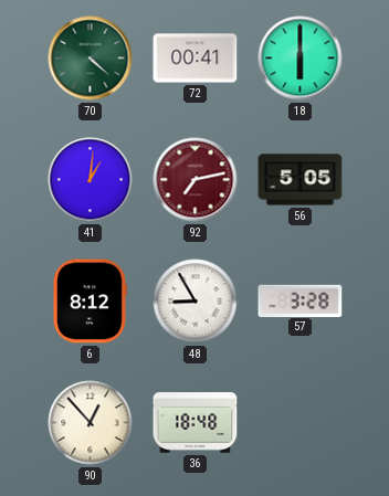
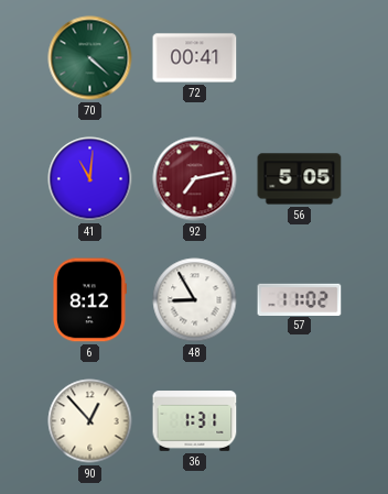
18: 6:00 -> none (301, 59)
41: 1:01 -> 11:01 (90, 179)
57: 3:28 -> 11:02 (300, 299)
36: 18:48 -> 1:31 (195, 421)
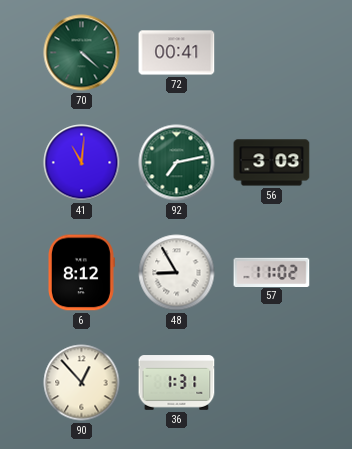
92 dial: burgundy -> green (177, 163)
56: 5:05 -> 3:03 (272, 163)
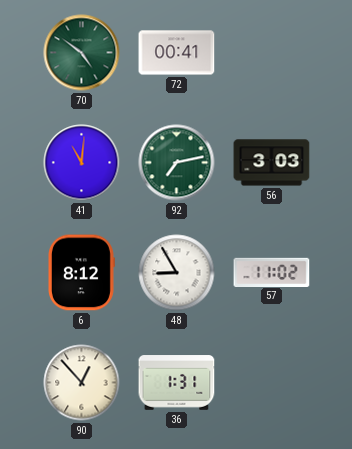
70: 4:22 -> 4:51 (82, 53)
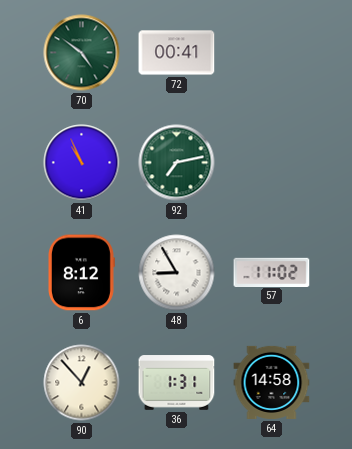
41: 11:01 -> 10:56 (82, 163)
56: 3:03 -> none (272, 163)
64: none -> 14:58 (272, 382)
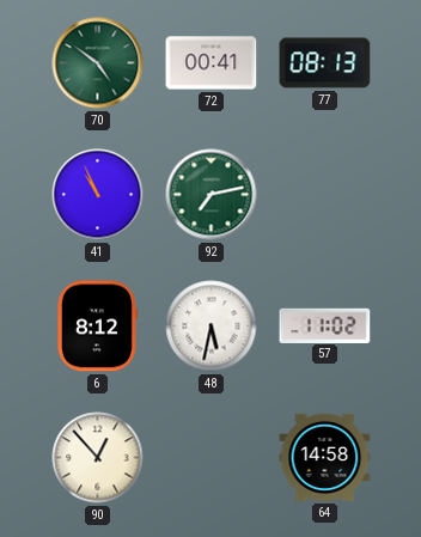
77: none -> 08:13 (325, 63)
48: 8:55 -> 5:32 (212, 327)
36: 1:31 -> none (177, 383)
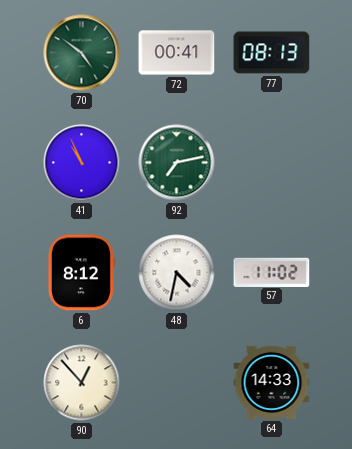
48: 5:32 -> 4:32 (177, 273)
64: 14:58 -> 14:33 (272, 382)
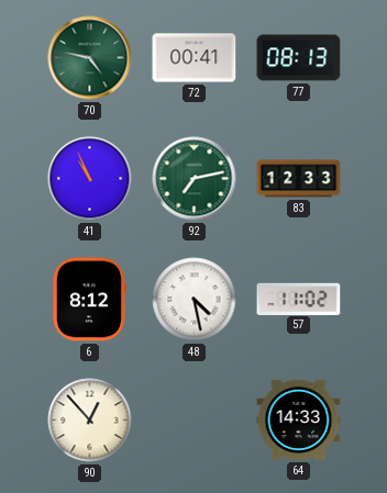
70: 4:51 -> 4:47 (90, 58)
83: none -> 12:33 (299, 179)
48: 4:32 -> 4:28 (195, 300)
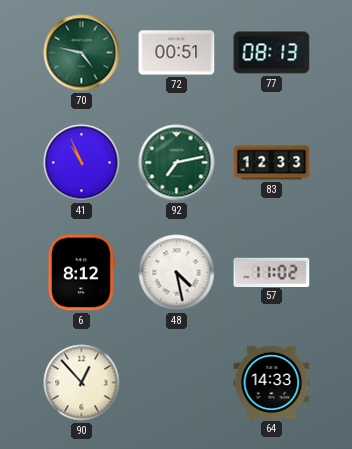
72: 00:41 -> 00:51 (177, 53)
